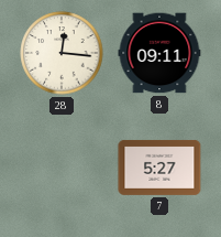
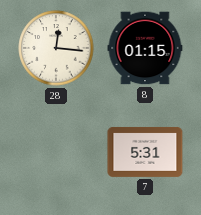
8: 09:11 -> 01:15 (145, 48)
7: 5:27 -> 5:31 (145, 152)
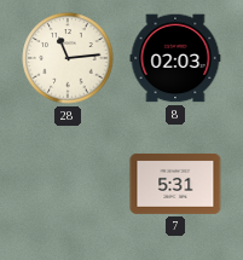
28: 12:16 -> 11:14 (68, 58)
8: 01:15 -> 02:03 (175, 58)
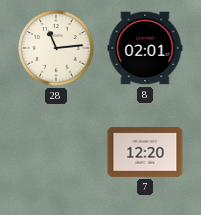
8: 02:03 -> 02:01 (145, 48)
7: 5:31 -> 12:20 (145, 152)
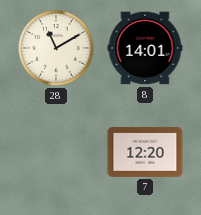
28: 11:14 -> 11:10 (56, 48)
8: 02:01 -> 14:01 (145, 48)
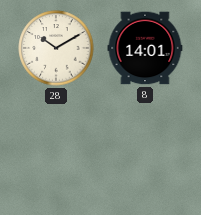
28: 11:10 -> 10:10 (56, 48)
7: 12:20 -> none (145, 152)
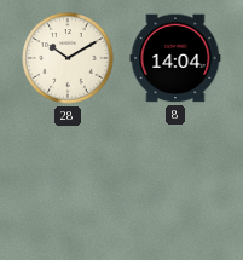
8: 14:01 -> 14:04 (175, 58)
